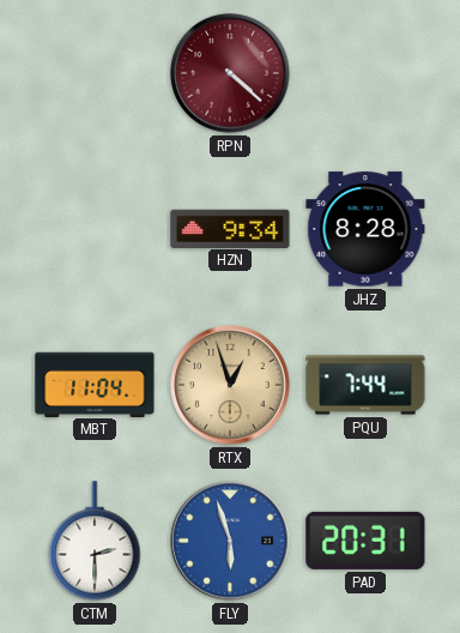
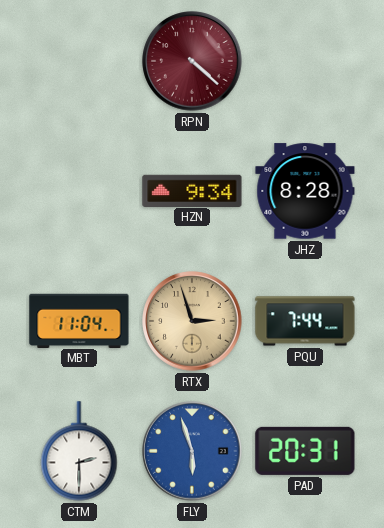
RTX: 12:57 -> 2:57 (192, 321)
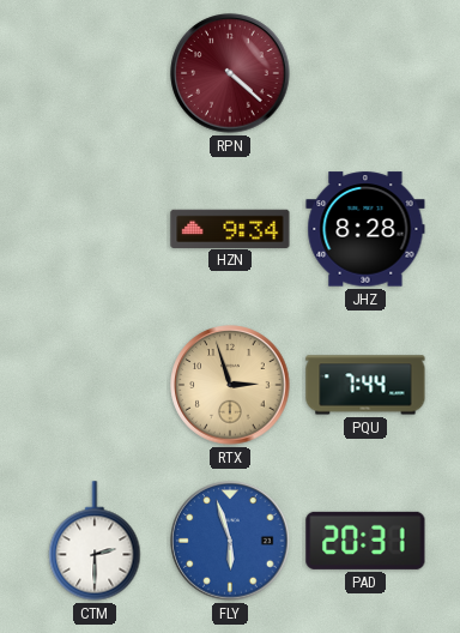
MBT: 11:04 -> none (79, 320)
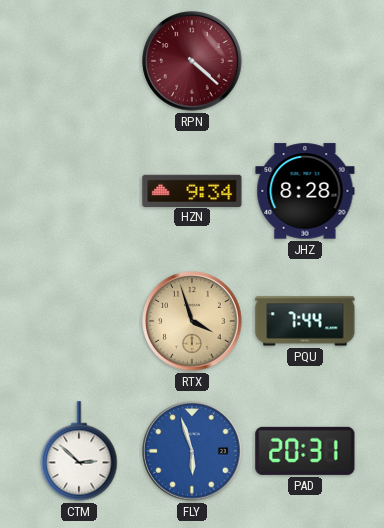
RTX: 2:57 -> 3:57 (192, 321)
CTM: 2:30 -> 2:52 (79, 451)
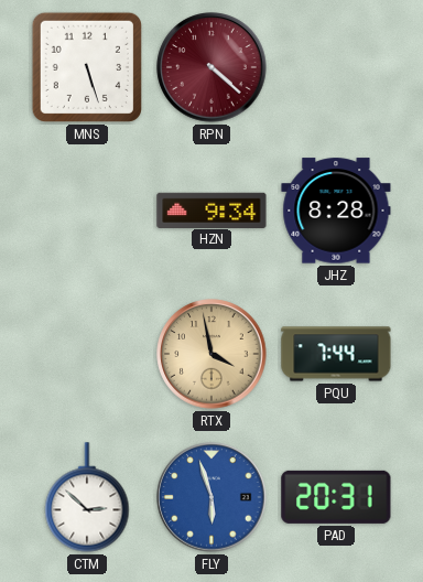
MNS: none -> 5:27 (87, 67)
RTX: 3:57 -> 3:58 (211, 354)
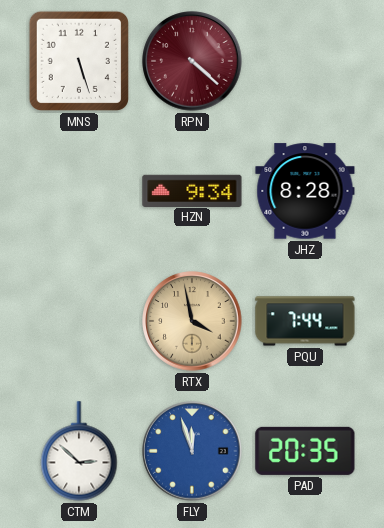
FLY: 5:57 -> 11:57 (192, 451)
PAD: 20:31 -> 20:35 (305, 451)
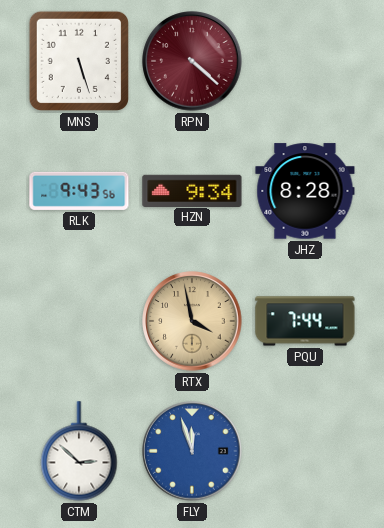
RLK: none -> 9:43 (79, 191)
PAD: 20:35 -> none (305, 451)
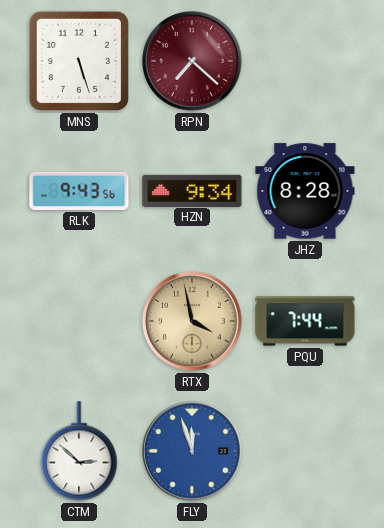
RPN: 4:22 -> 7:22 (192, 61)
